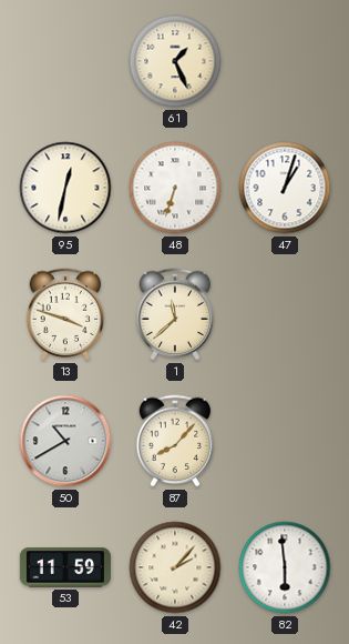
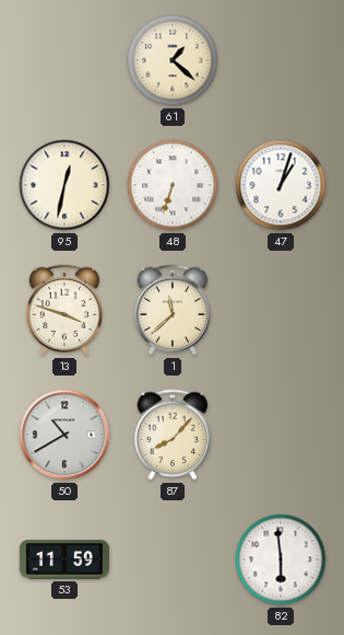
61: 1:26 -> 1:22 (173, 60)
42: 2:07 -> none (175, 567)
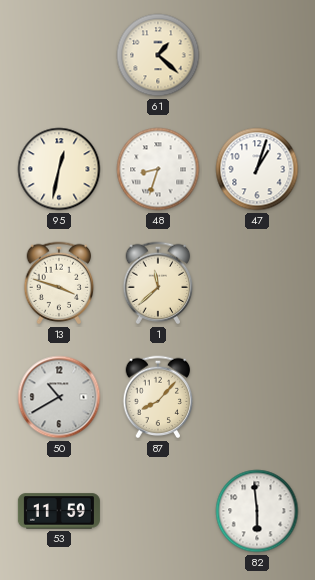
48: 6:33 -> 8:33 (158, 169)
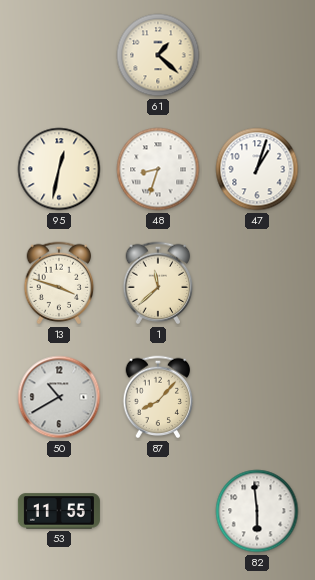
53: 11:59 -> 11:55 (59, 511)
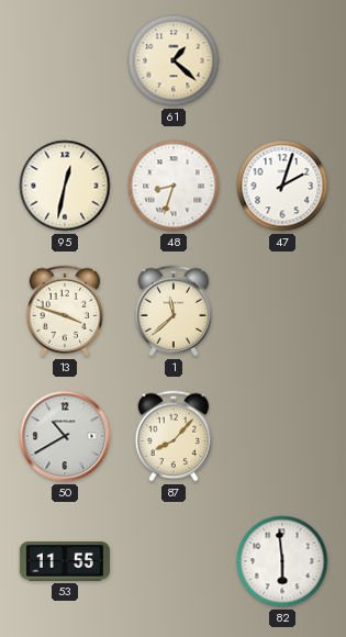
47: 1:03 -> 2:03 (282, 186)
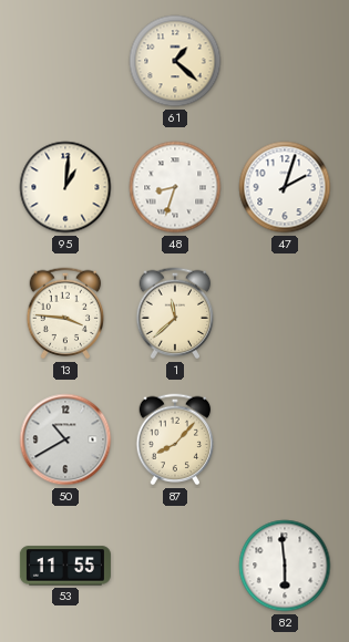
95: 12:32 -> 1:01 (65, 187)
13: 3:48 -> 3:46 (65, 313)
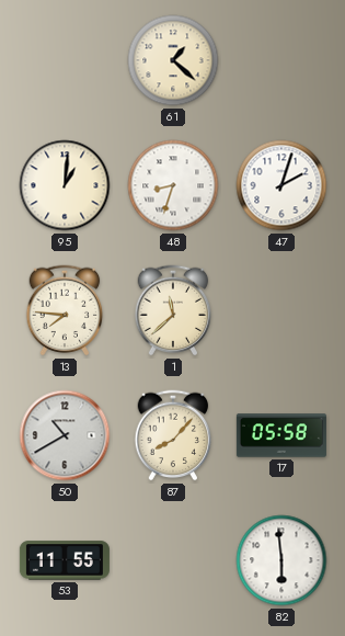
13: 3:46 -> 7:46 (65, 310)
17: none -> 05:58 (281, 435)
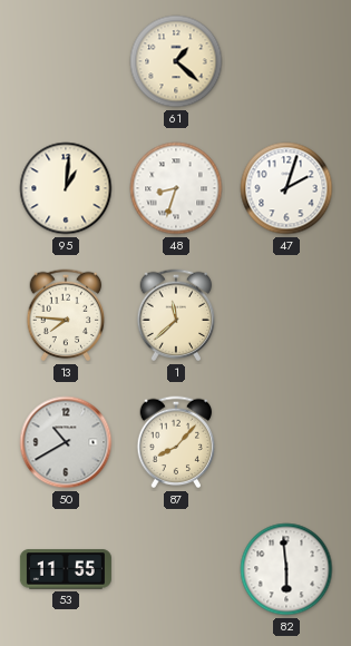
17: 05:58 -> none (281, 435)
